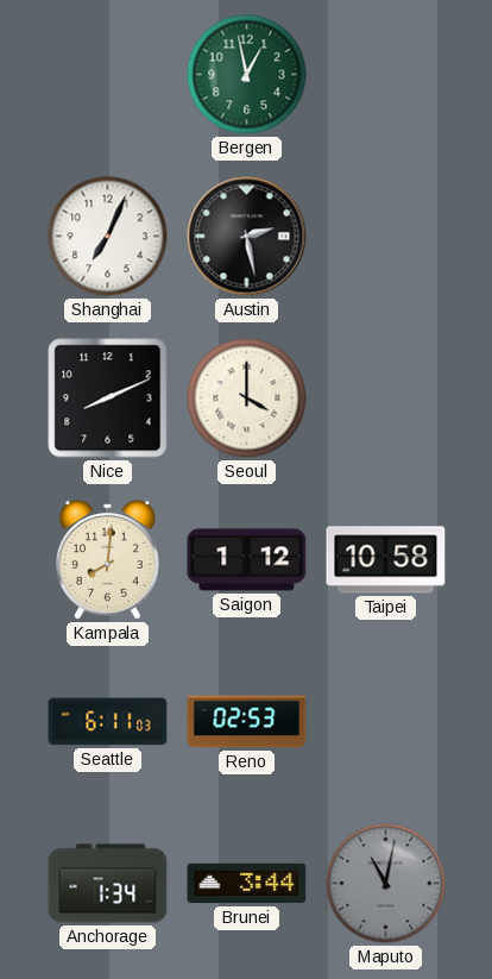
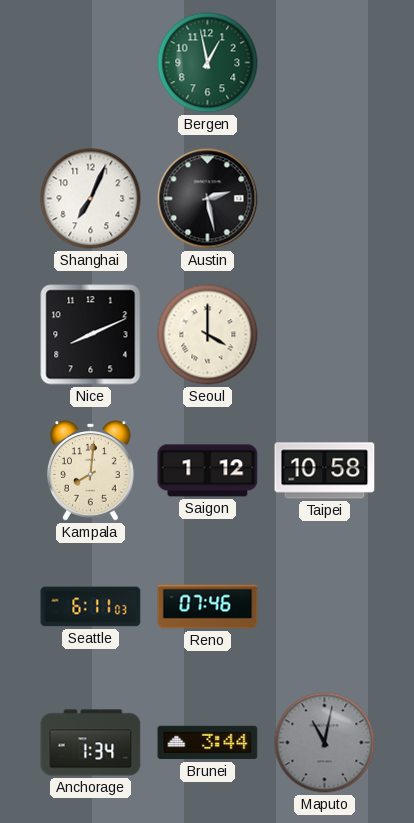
Reno: 02:53 -> 07:46 (208, 607)
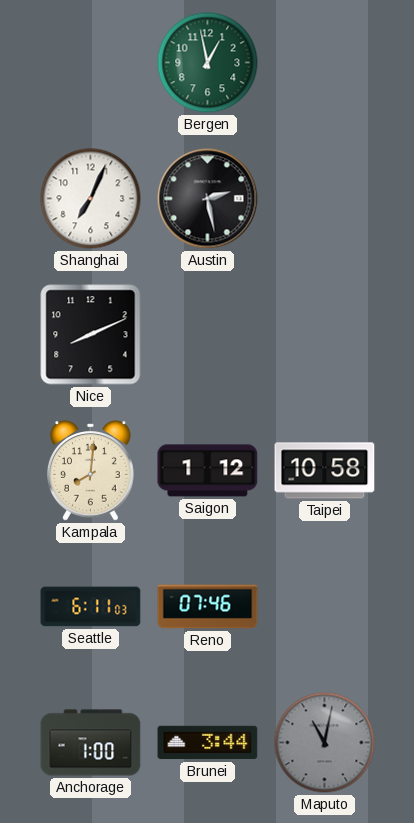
Seoul: 4:00 -> none (208, 335)
Anchorage: 1:34 -> 1:00 (91, 743)
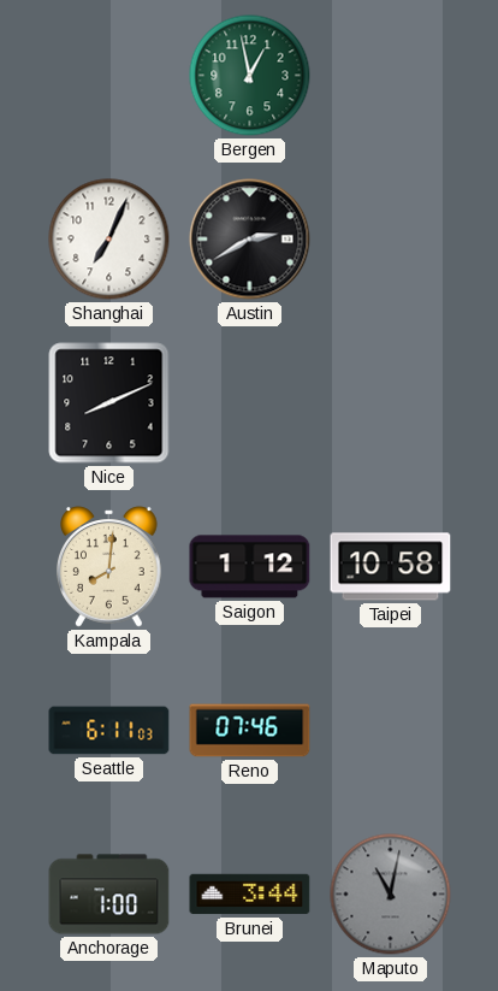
Austin: 2:28 -> 2:40 (250, 240)
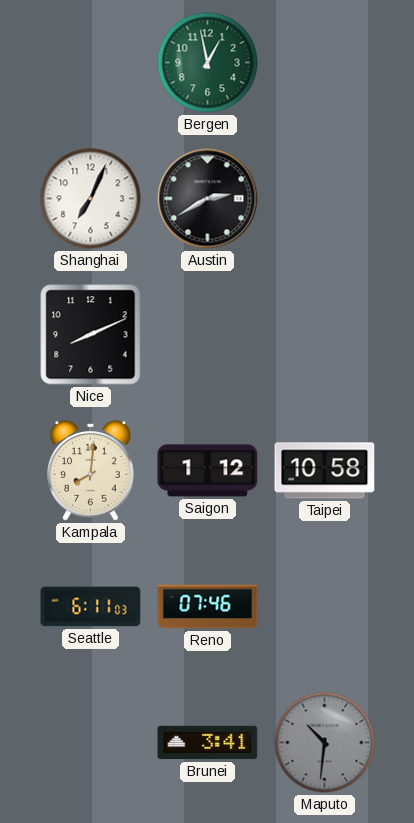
Anchorage: 1:00 -> none (109, 895)
Brunei: 3:44 -> 3:41 (208, 743)
Maputo: 11:02 -> 10:31 (325, 743)
